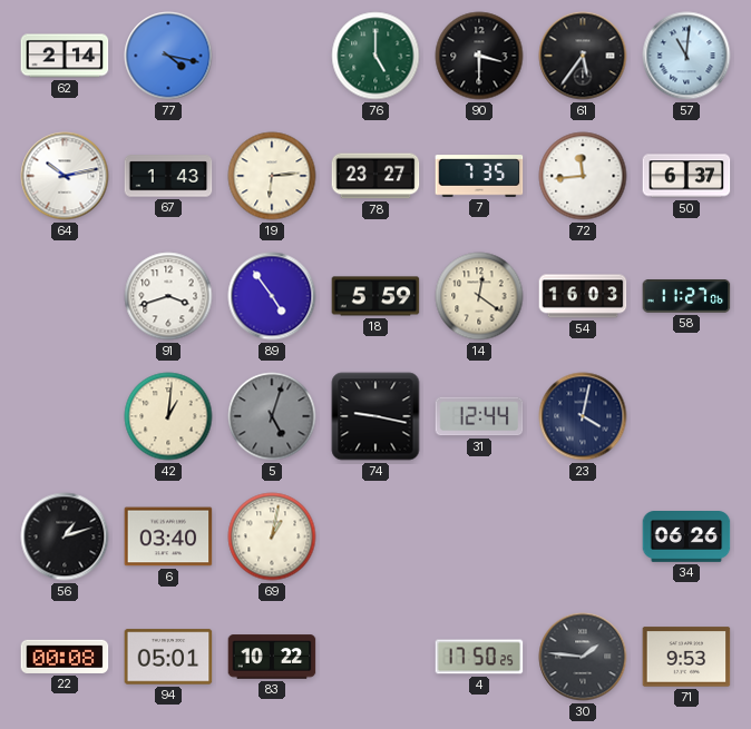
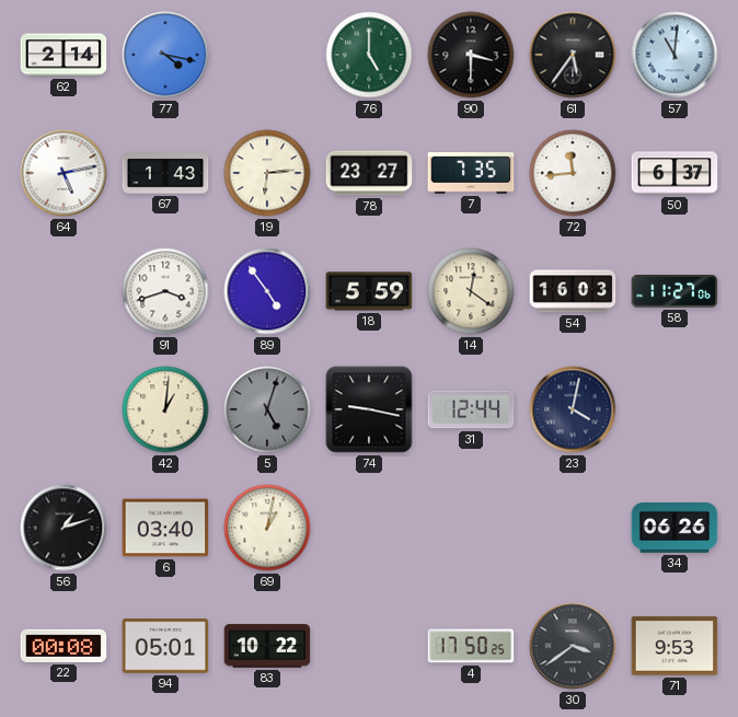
64: 10:13 -> 5:13 (64, 173)
30: 1:46 -> 3:39 (573, 646)
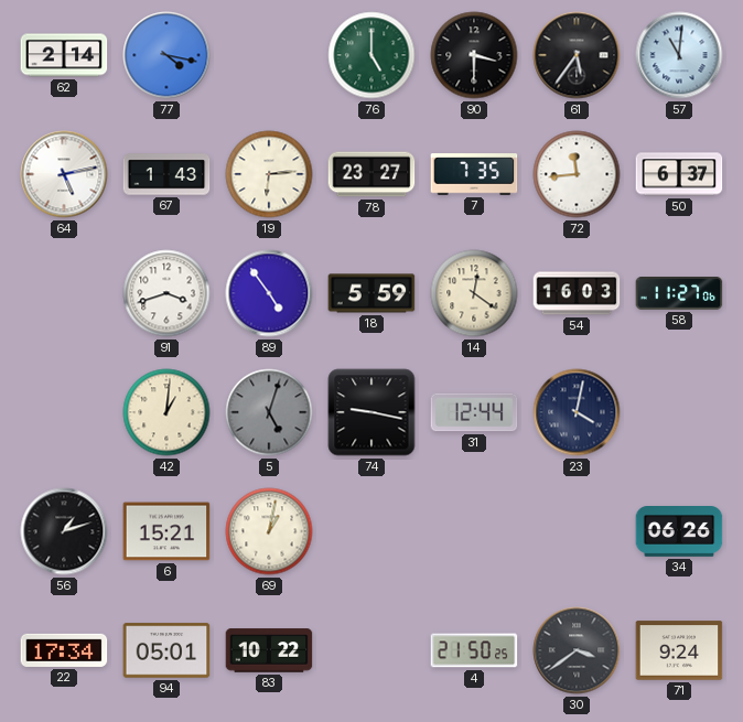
6: 03:40 -> 15:21 (166, 531)
22: 00:08 -> 17:34 (64, 650)
4: 17:50 -> 21:50 (474, 650)
71: 9:53 -> 9:24 (679, 650)
